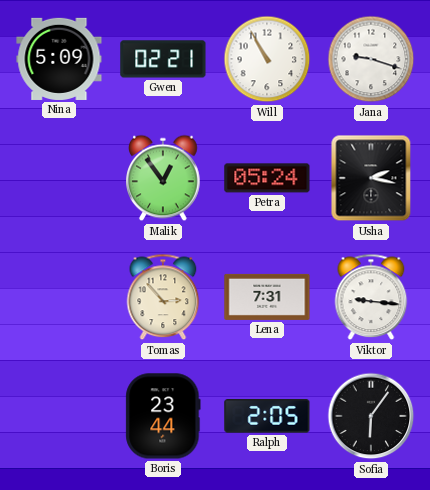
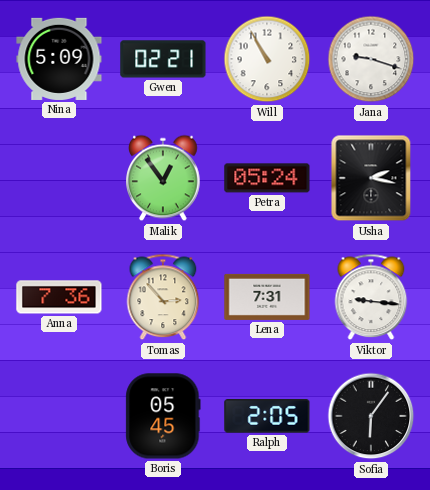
Anna: none -> 7:36 (59, 297)
Boris: 23:44 -> 05:45 (163, 416)
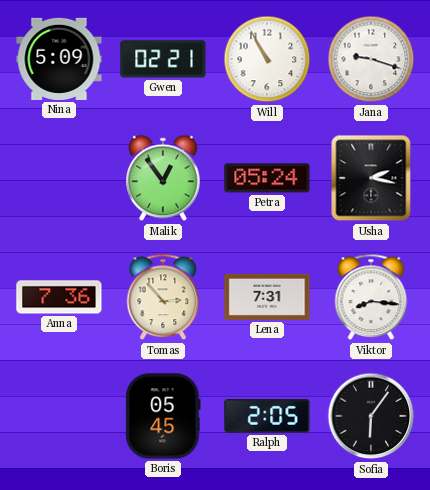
Viktor: 9:16 -> 8:16 (371, 297)
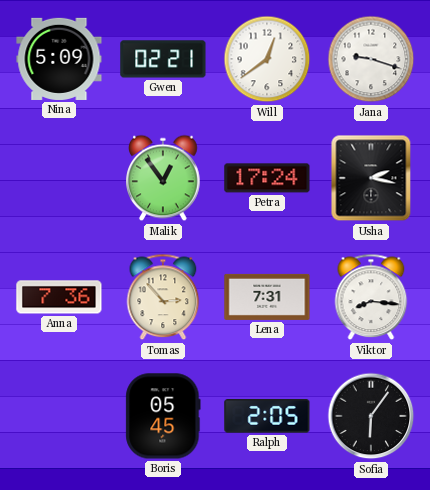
Will: 10:55 -> 12:39 (267, 59)
Petra: 05:24 -> 17:24 (267, 178)
